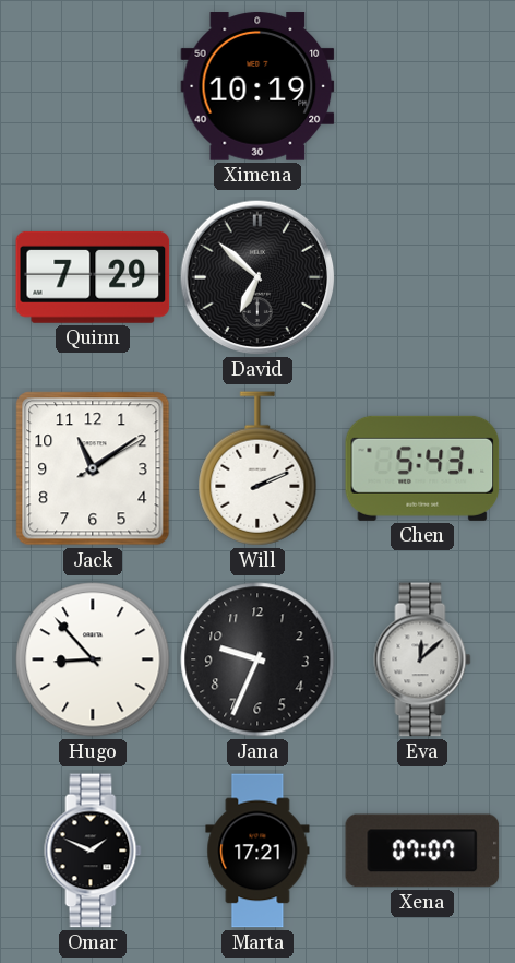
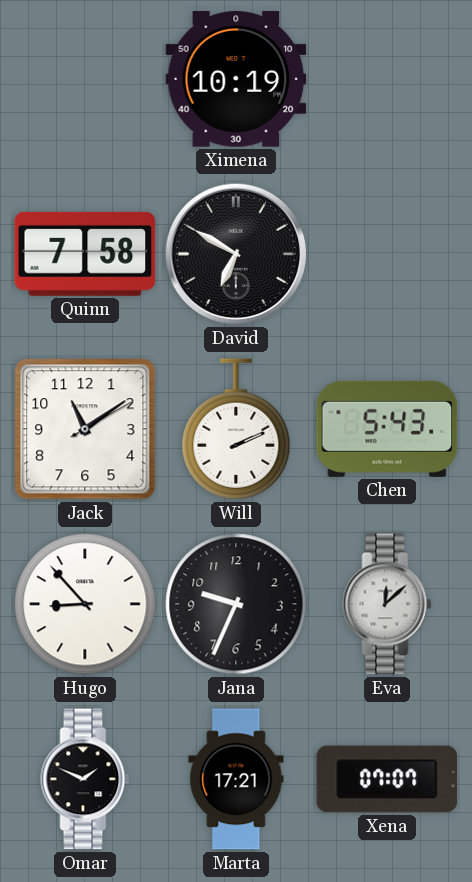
Quinn: 7:29 -> 7:58 (85, 254)
David: 6:52 -> 6:50 (236, 254)
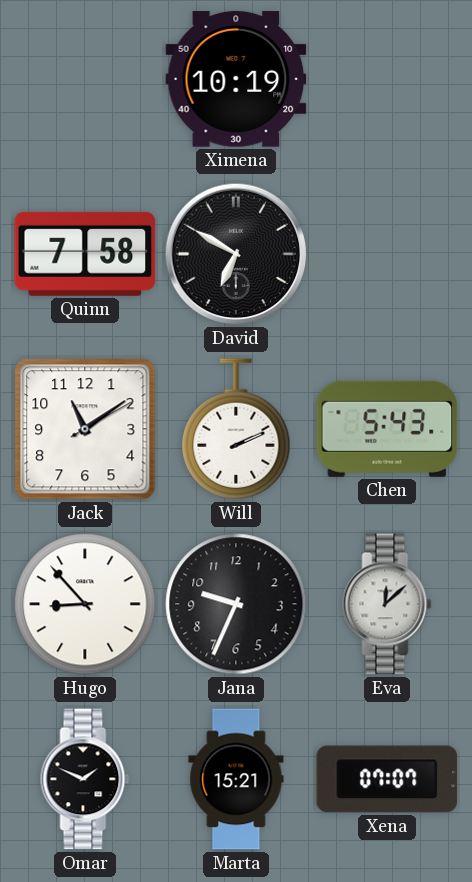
Marta: 17:21 -> 15:21 (236, 779)
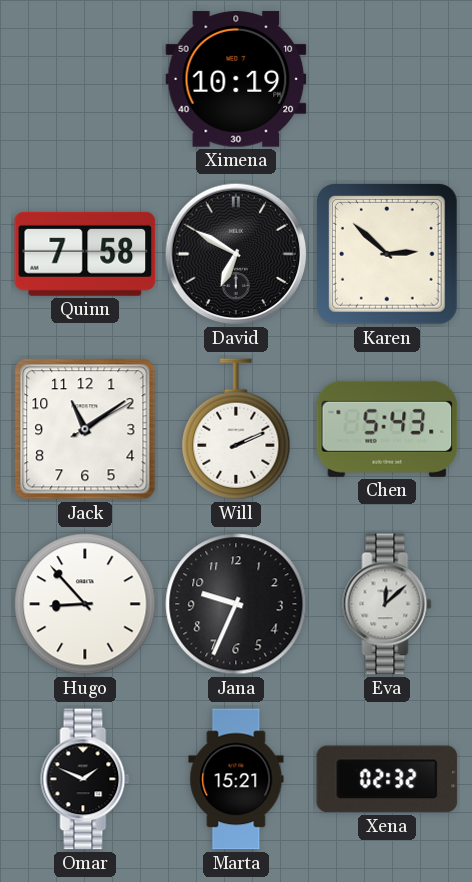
Karen: none -> 2:52 (388, 255)
Xena: 07:07 -> 02:32 (387, 779)
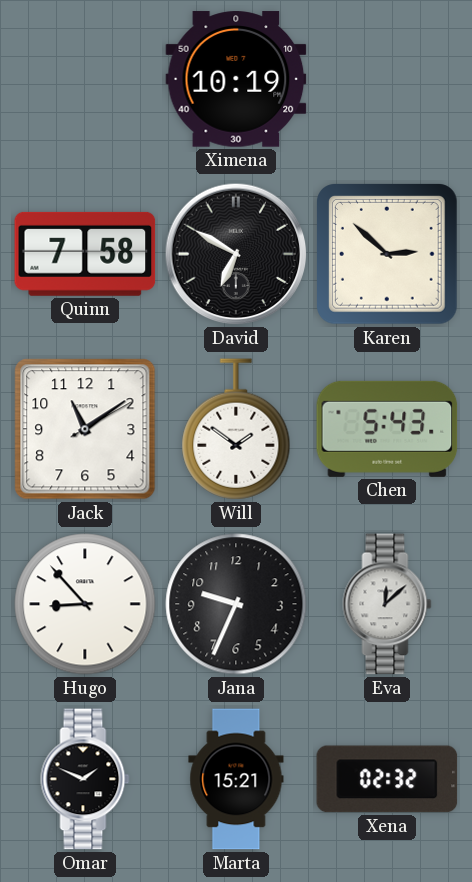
Will: 2:11 -> 1:51 (236, 429)
